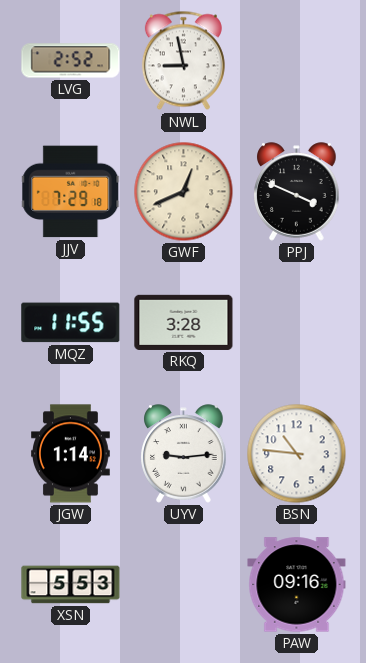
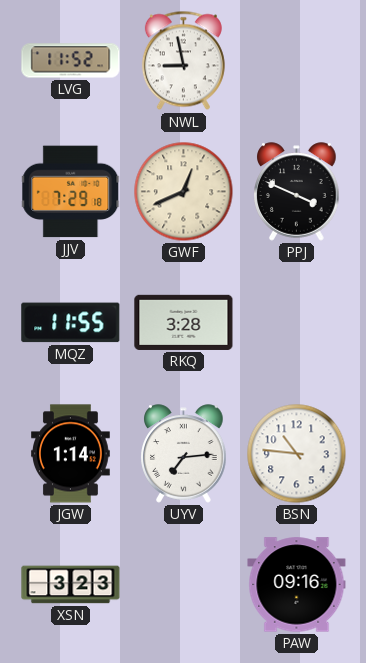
LVG: 2:52 -> 11:52 (71, 61)
UYV: 9:14 -> 7:14 (184, 454)
XSN: 5:53 -> 3:23 (71, 585)
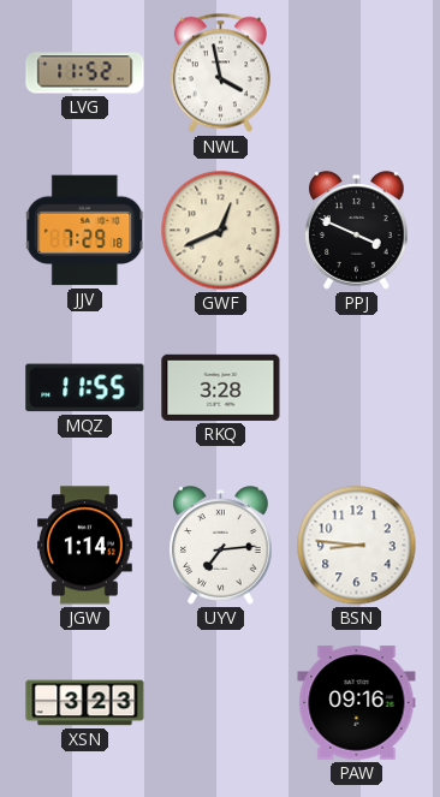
NWL: 8:58 -> 3:58 (220, 73)
BSN: 10:46 -> 8:46 (357, 546)
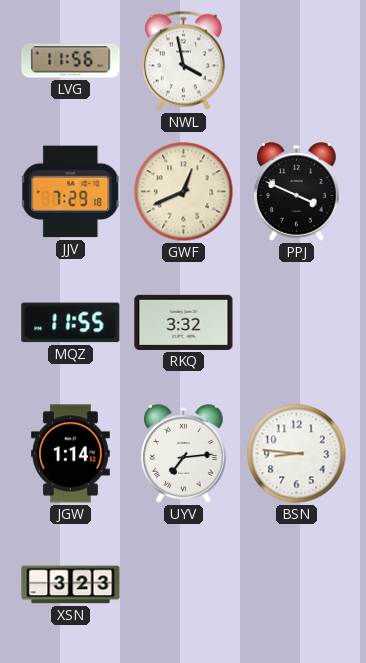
LVG: 11:52 -> 11:56 (71, 61)
RKQ: 3:28 -> 3:32 (184, 322)
PAW: 09:16 -> none (357, 703)
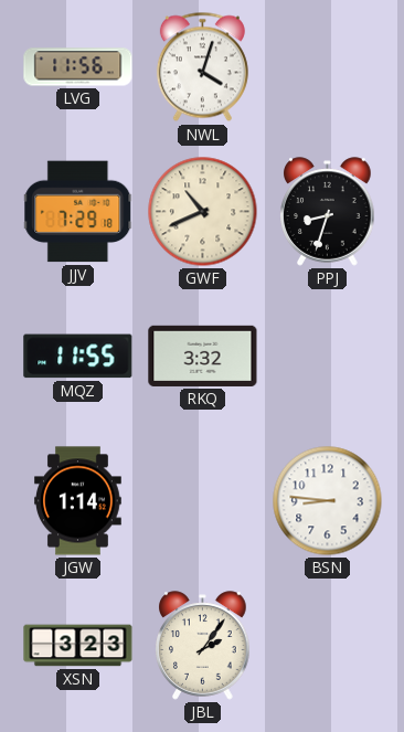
NWL: 3:58 -> 4:03 (202, 67)
GWF: 12:41 -> 10:41 (203, 212)
PPJ: 3:49 -> 8:33 (328, 212)
UYV: 7:14 -> none (184, 454)
JBL: none -> 2:06 (203, 646)
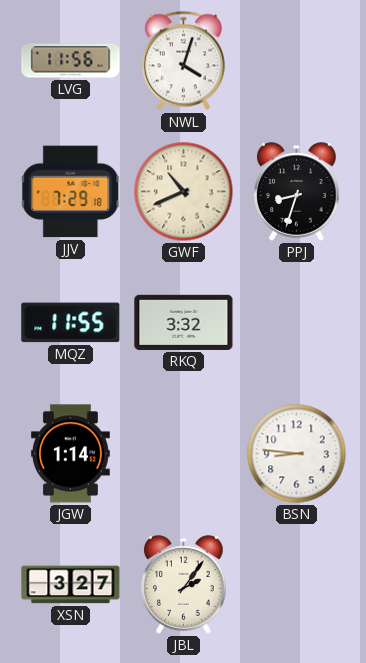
XSN: 3:23 -> 3:27 (71, 585)
